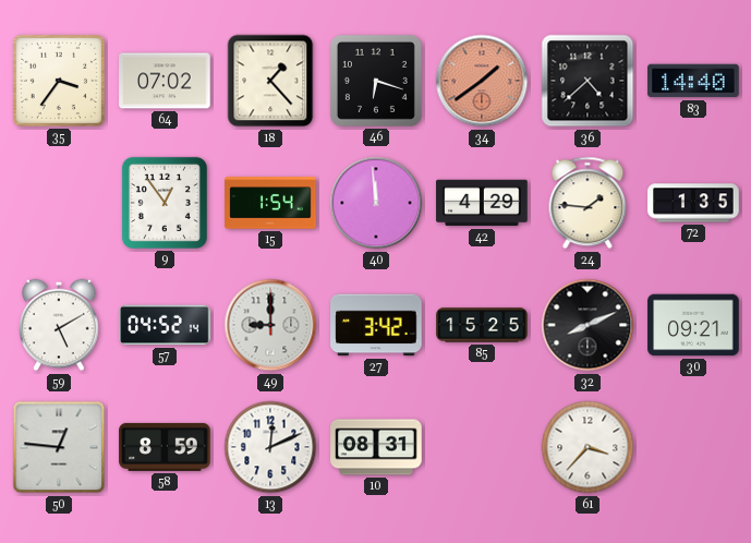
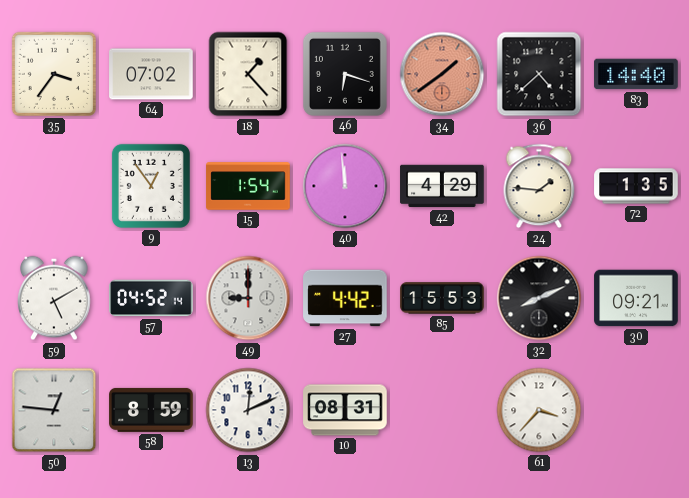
27: 3:42 -> 4:42 (345, 298)
85: 15:25 -> 15:53 (442, 298)
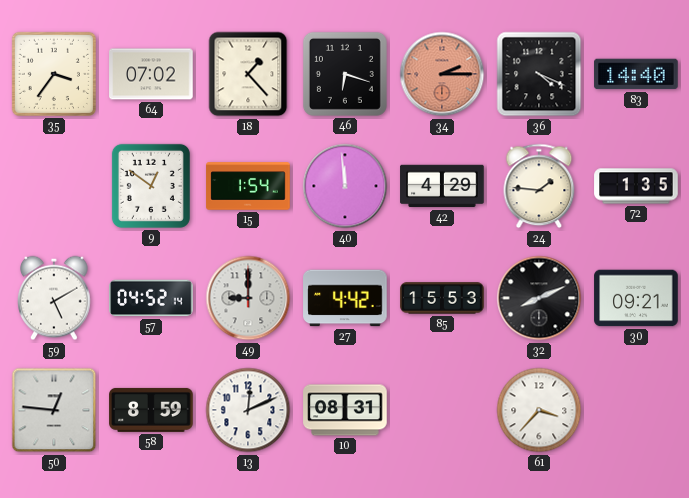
34: 1:39 -> 2:15 (442, 74)
36: 4:38 -> 4:19 (539, 74)
9: 12:54 -> 12:51 (151, 186)
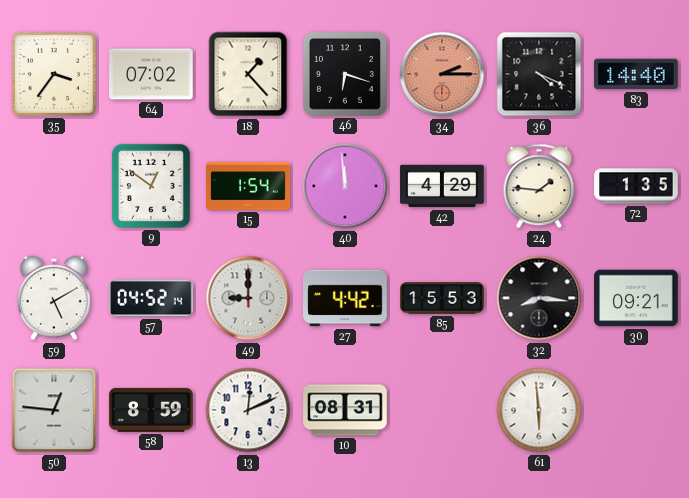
32: 8:11 -> 8:16 (539, 298)
61: 3:37 -> 5:59 (539, 410)
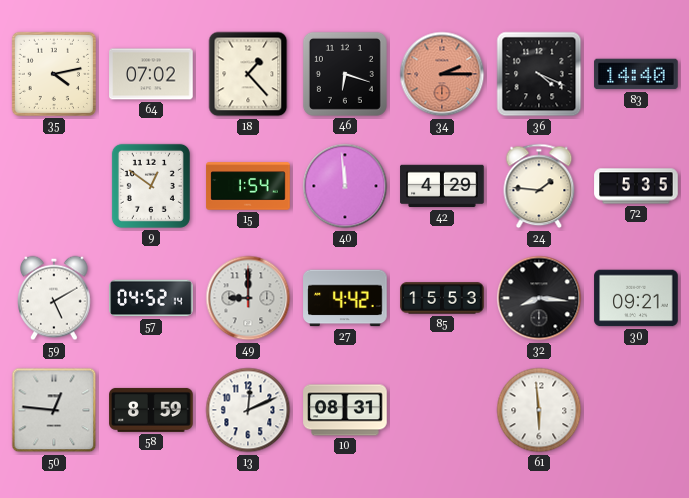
35: 3:36 -> 4:13 (54, 74)
72: 1:35 -> 5:35 (636, 186)
